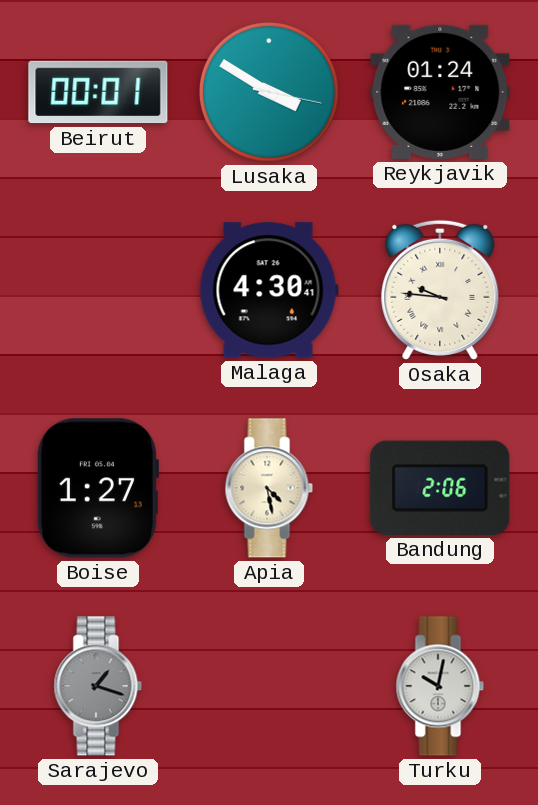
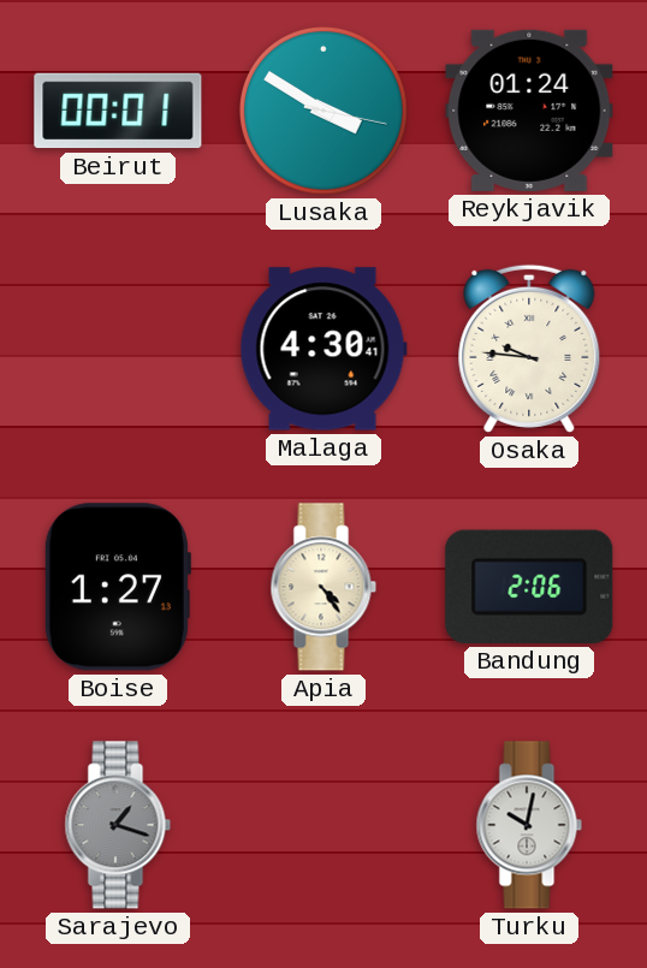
Apia: 4:28 -> 4:24 (323, 587)
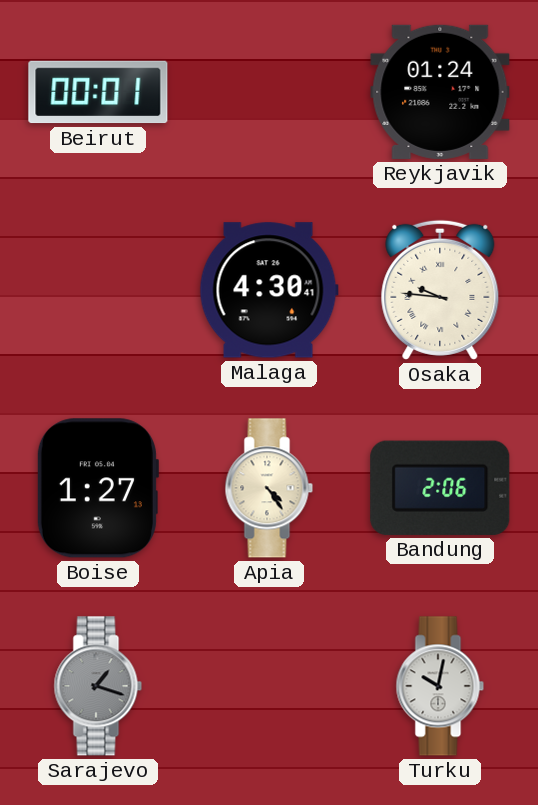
Lusaka: 3:50 -> none (323, 111)
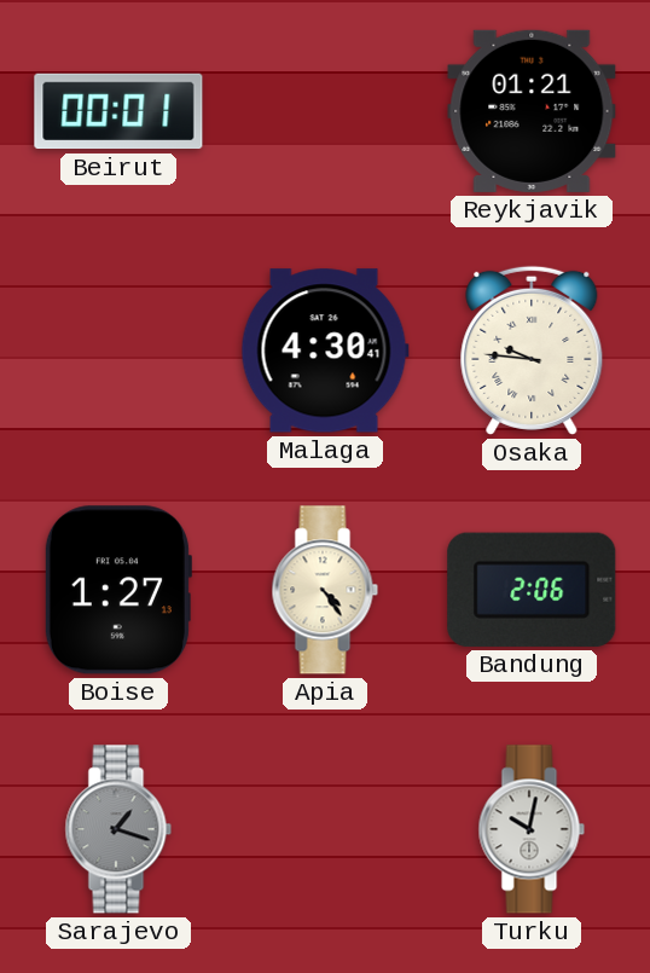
Reykjavik: 01:24 -> 01:21 (532, 111)
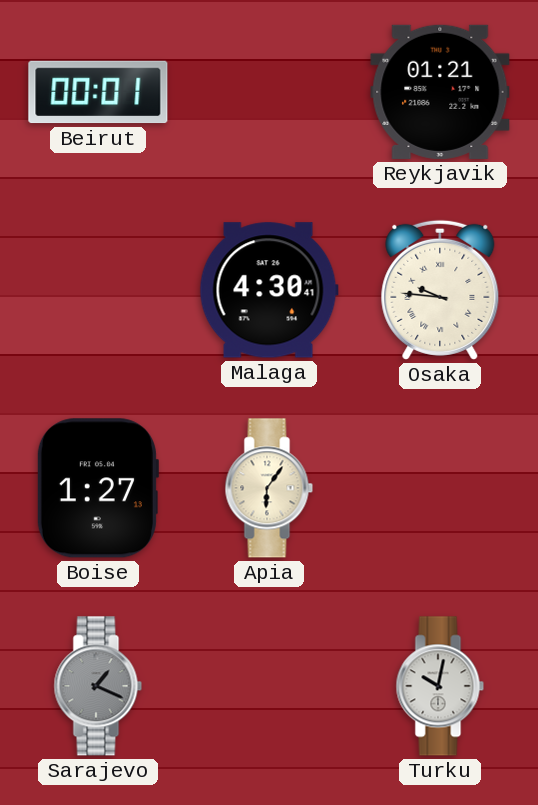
Apia: 4:24 -> 6:06 (269, 488)
Bandung: 2:06 -> none (532, 590)
Sarajevo: 1:18 -> 1:19 (98, 686)
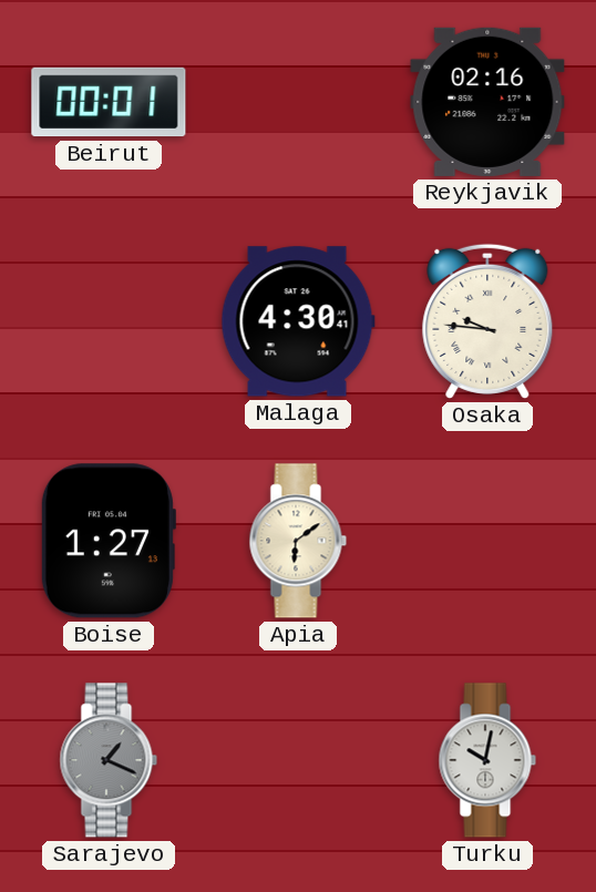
Reykjavik: 01:21 -> 02:16 (487, 102)
Apia: 6:06 -> 6:09 (298, 541)
